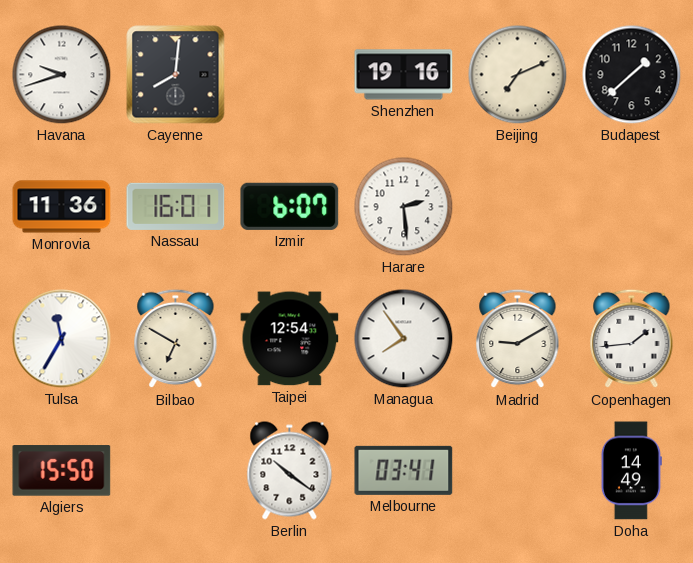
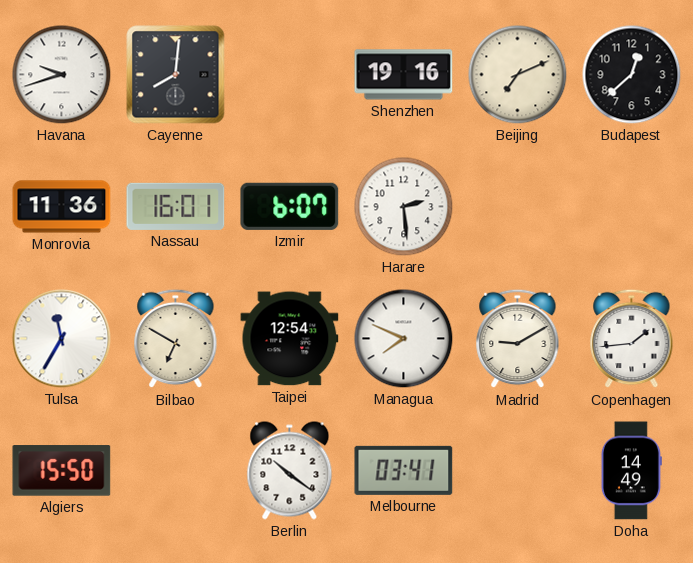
Budapest: 1:38 -> 12:38 (632, 75)
Managua: 7:54 -> 7:49 (404, 339)
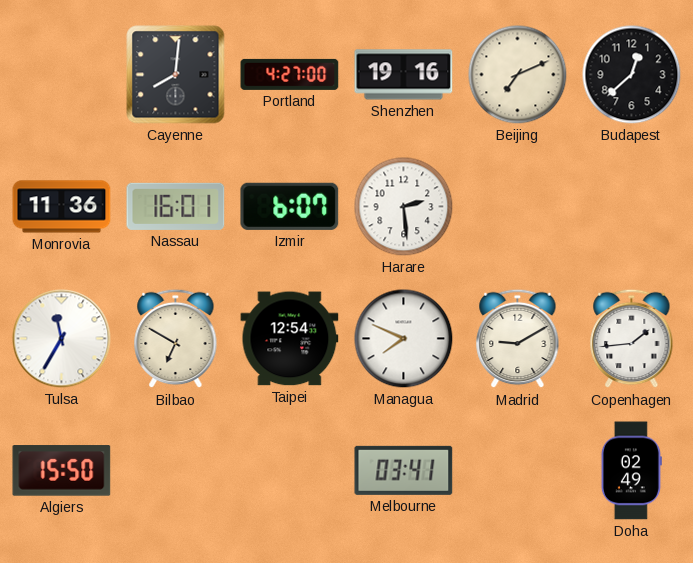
Havana: 9:42 -> none (62, 75)
Portland: none -> 4:27 (290, 74)
Berlin: 10:21 -> none (290, 471)
Doha: 14:49 -> 02:49 (631, 471)
